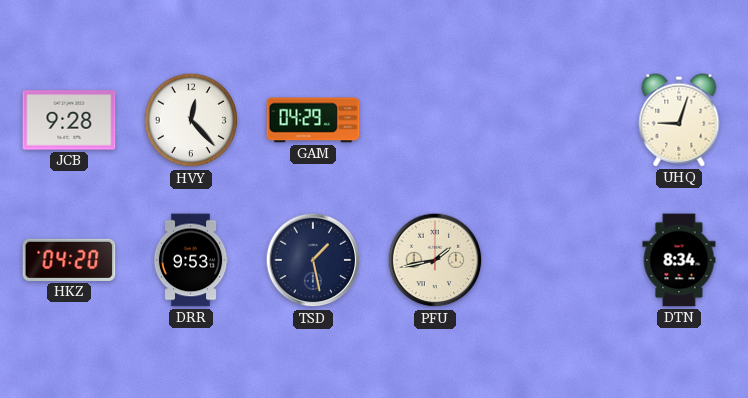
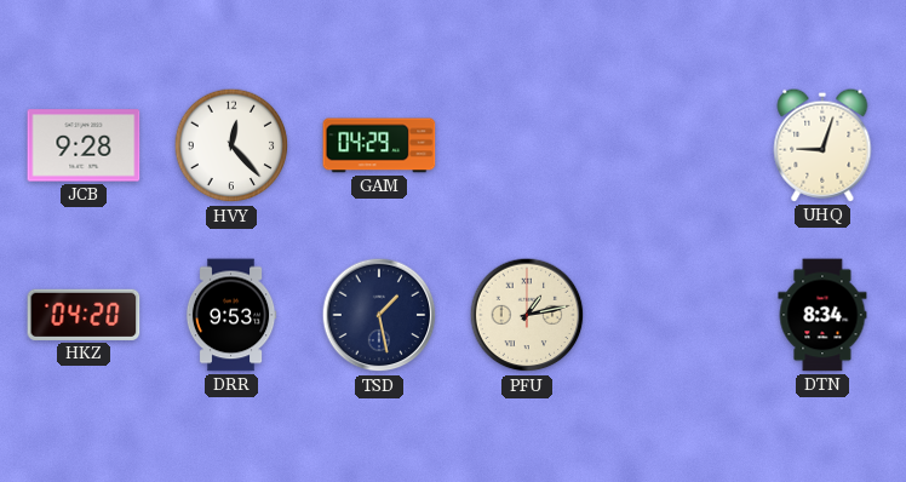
PFU: 1:43 -> 1:13 (527, 315)
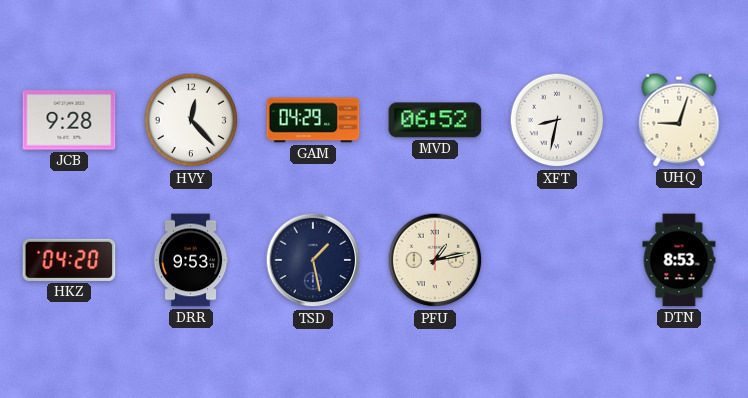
MVD: none -> 06:52 (435, 120)
XFT: none -> 8:32 (557, 120)
DTN: 8:34 -> 8:53 (679, 260)
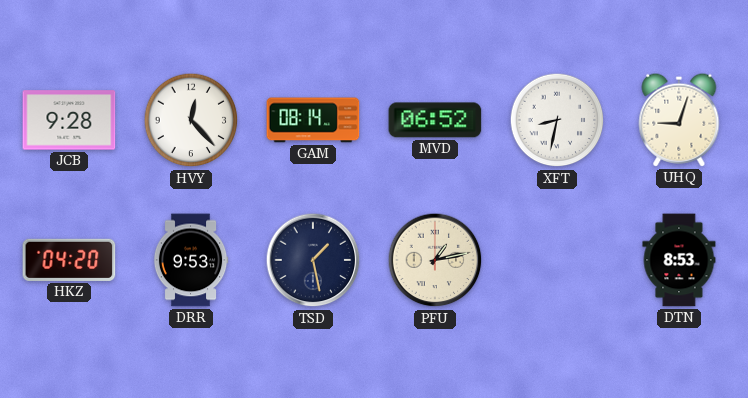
GAM: 04:29 -> 08:14 (313, 120)
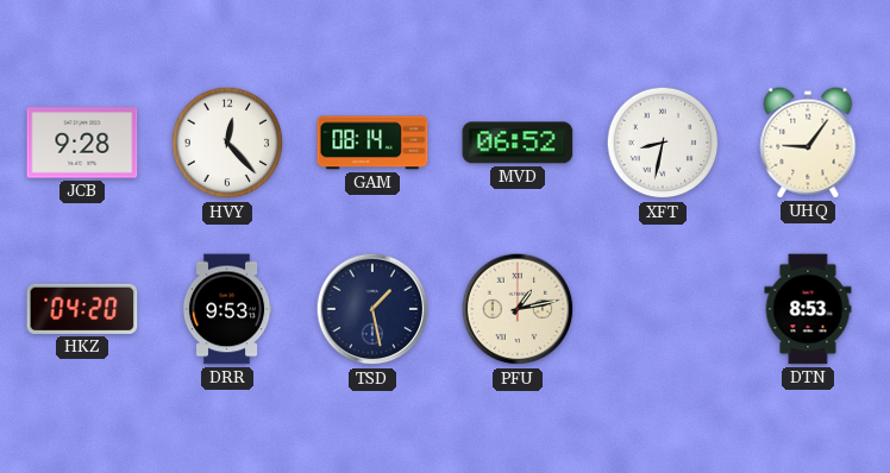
UHQ: 9:03 -> 9:06 (808, 143)
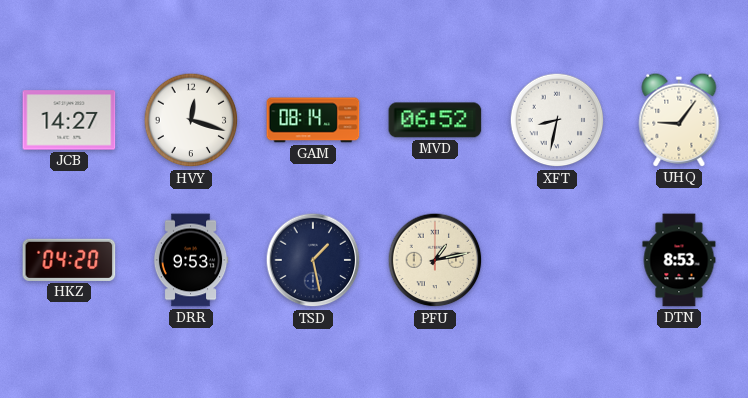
JCB: 9:28 -> 14:27 (69, 120)
HVY: 12:23 -> 12:18 (191, 120)
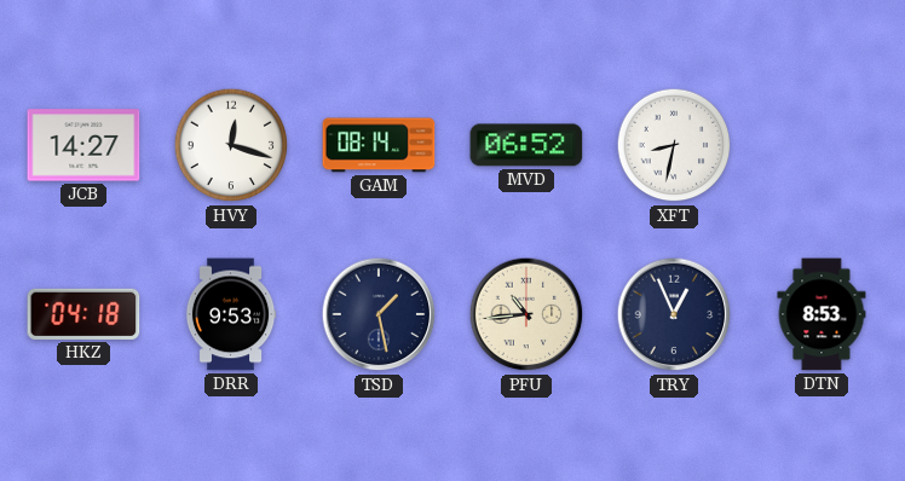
UHQ: 9:06 -> none (679, 120)
HKZ: 04:20 -> 04:18 (83, 314)
PFU: 1:13 -> 10:44 (526, 314)
TRY: none -> 12:56 (674, 314)
